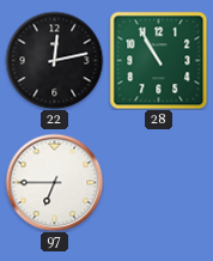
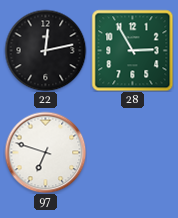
28: 10:55 -> 2:55 (132, 50)
97: 6:45 -> 6:48 (45, 152)
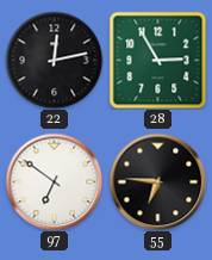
97: 6:48 -> 6:51 (54, 181)
55: none -> 6:46 (157, 181)
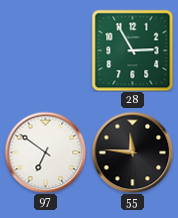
22: 12:13 -> none (54, 60)
55: 6:46 -> 11:46 (132, 152)
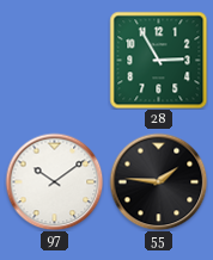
97: 6:51 -> 10:09 (54, 181)
55: 11:46 -> 1:46 (158, 181)
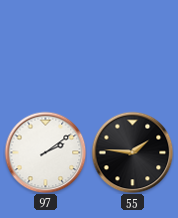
28: 2:55 -> none (158, 60)
97: 10:09 -> 2:09 (45, 152)
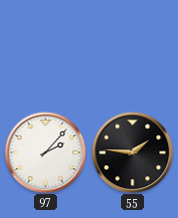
97: 2:09 -> 2:07 (45, 152)
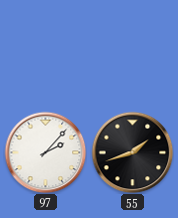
55: 1:46 -> 1:42 (132, 152)
